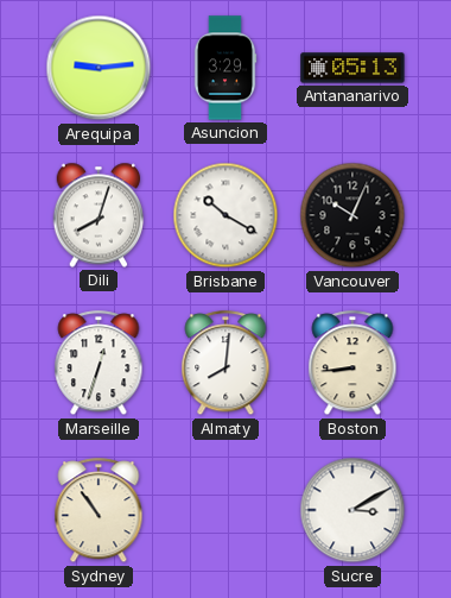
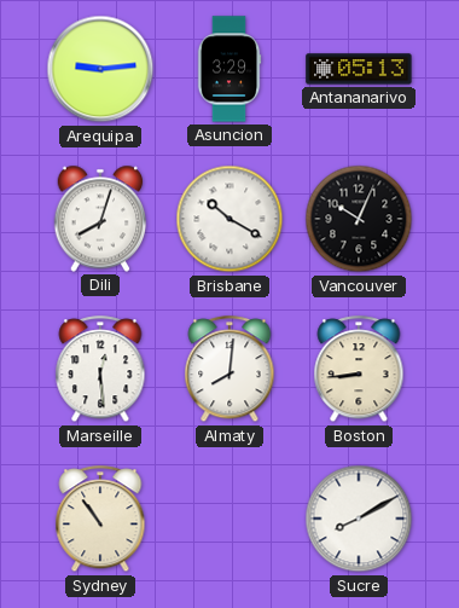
Marseille: 12:33 -> 12:29 (100, 370)
Sucre: 3:10 -> 8:10 (359, 519)
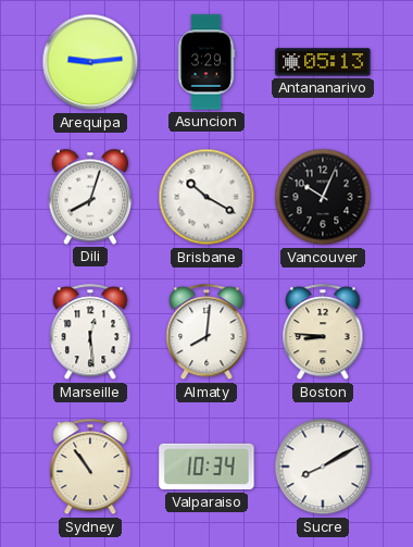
Boston: 8:44 -> 8:46 (323, 333)
Valparaiso: none -> 10:34 (206, 467)
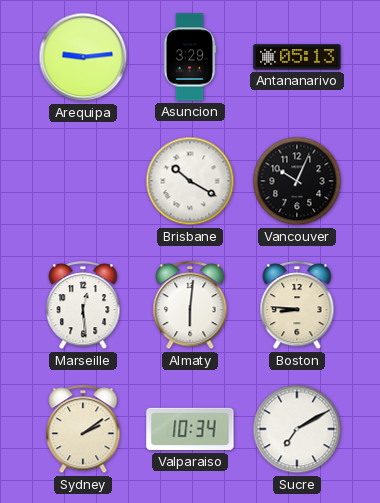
Dili: 8:03 -> none (90, 197)
Almaty: 8:01 -> 6:01 (190, 306)
Sydney: 10:54 -> 2:09 (83, 430)
Sucre: 8:10 -> 7:10 (297, 429)
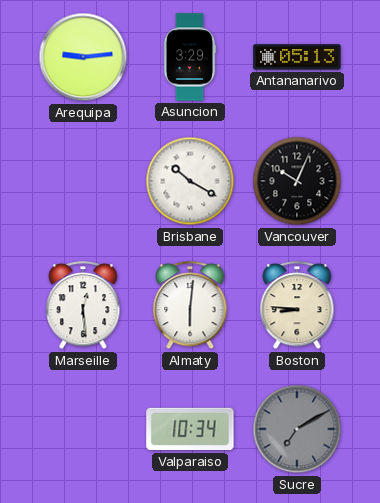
Sydney: 2:09 -> none (83, 430)
Sucre dial: white -> grey (297, 429)
